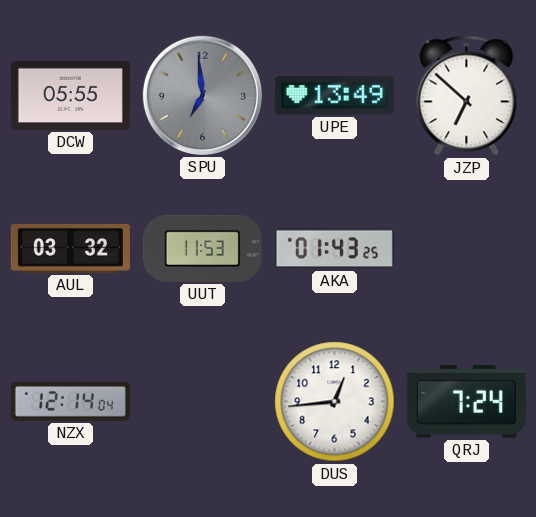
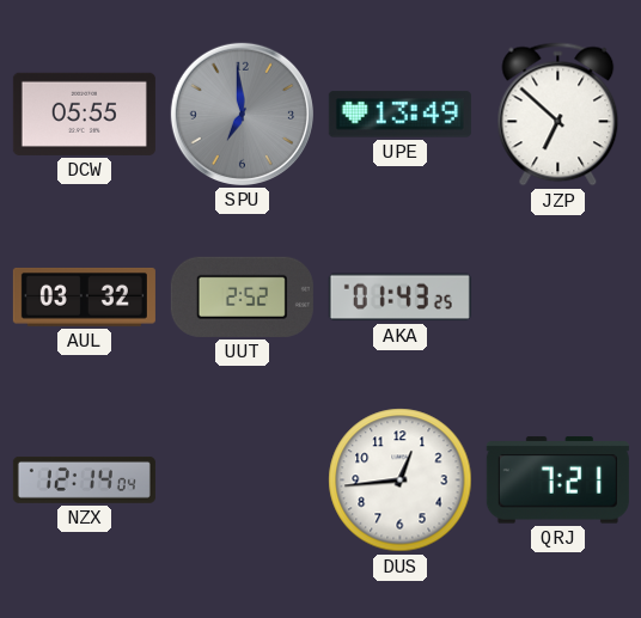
UUT: 11:53 -> 2:52 (242, 296)
QRJ: 7:24 -> 7:21 (557, 481)
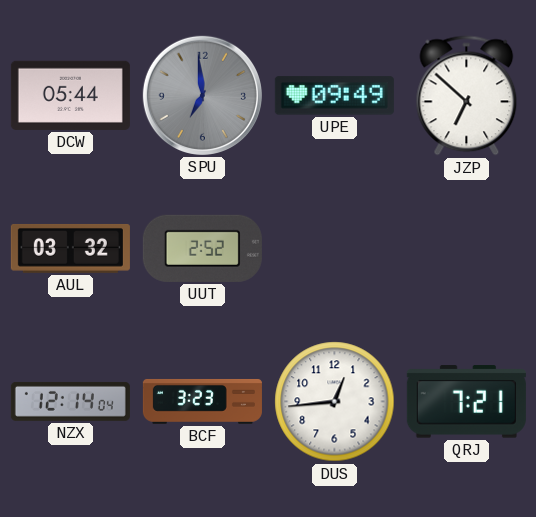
DCW: 05:55 -> 05:44 (70, 95)
UPE: 13:49 -> 09:49 (334, 96)
AKA: 01:43 -> none (399, 298)
BCF: none -> 3:23 (202, 401)
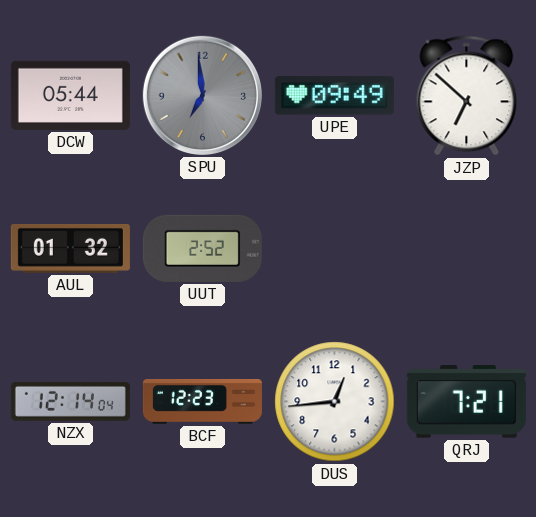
AUL: 03:32 -> 01:32 (70, 249)
BCF: 3:23 -> 12:23 (202, 401)
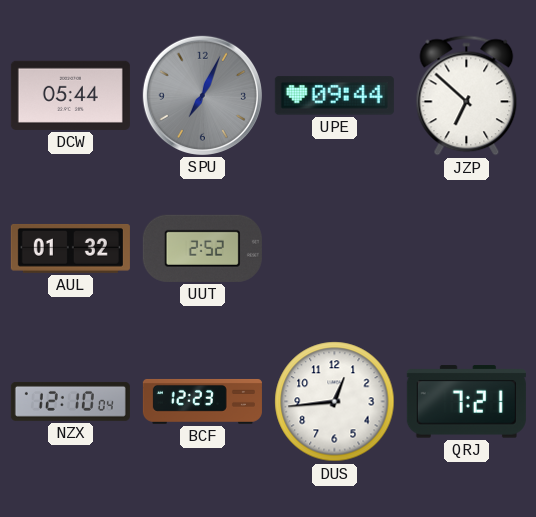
SPU: 6:59 -> 7:04 (202, 95)
UPE: 09:49 -> 09:44 (334, 96)
NZX: 12:14 -> 12:10 (70, 401)
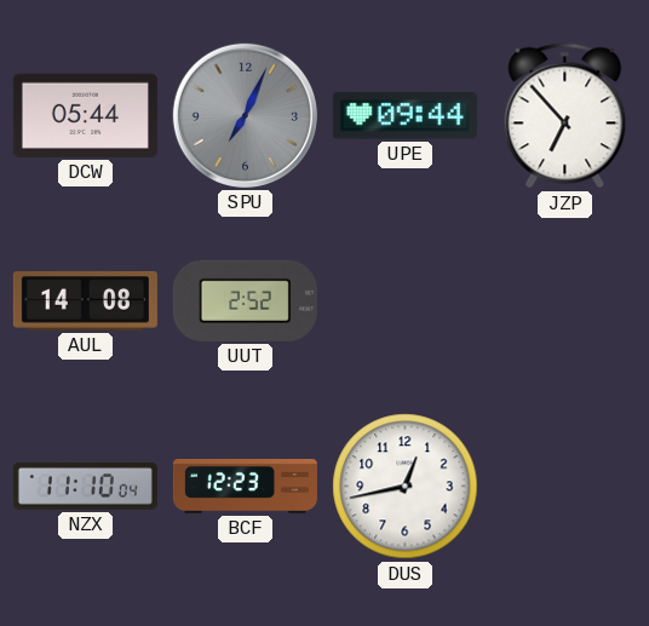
JZP: 6:52 -> 6:53 (565, 116)
AUL: 01:32 -> 14:08 (85, 301)
NZX: 12:10 -> 11:10 (85, 486)
DUS: 12:44 -> 12:43 (406, 487)
QRJ: 7:21 -> none (466, 402)
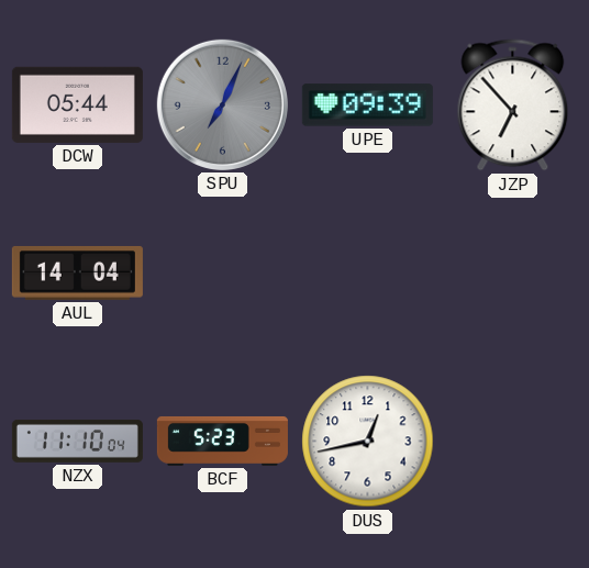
UPE: 09:44 -> 09:39 (367, 105)
AUL: 14:08 -> 14:04 (77, 274)
UUT: 2:52 -> none (245, 300)
BCF: 12:23 -> 5:23 (222, 441)
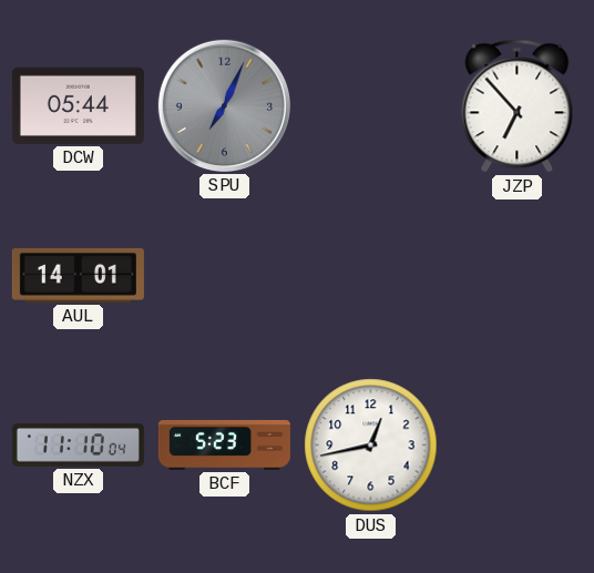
UPE: 09:39 -> none (367, 105)
AUL: 14:04 -> 14:01 (78, 276)
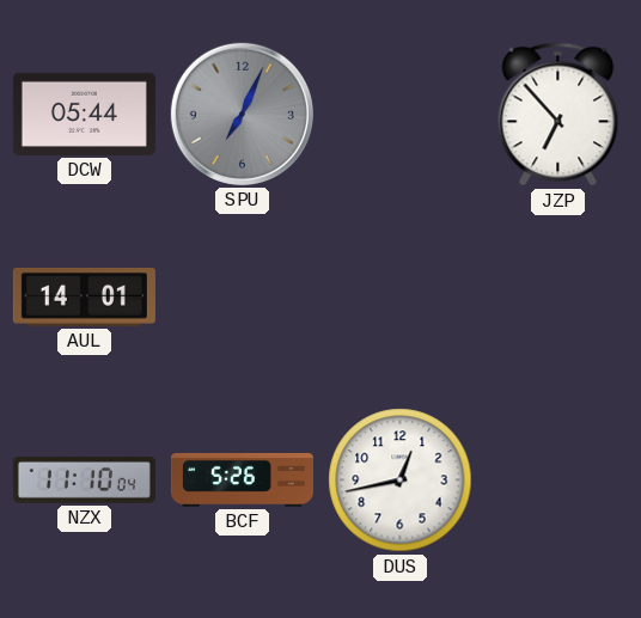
BCF: 5:23 -> 5:26 (242, 479)
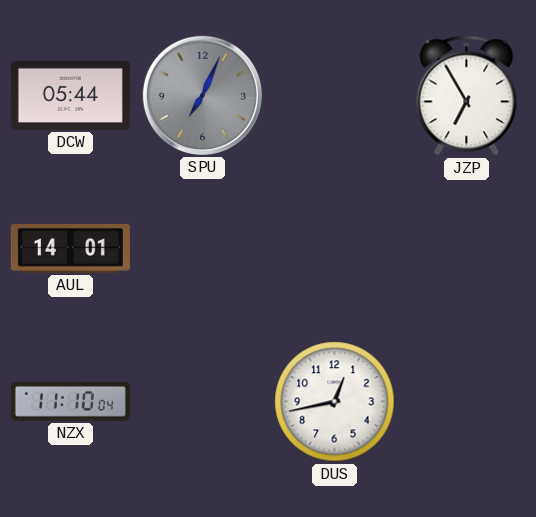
JZP: 6:53 -> 6:55 (467, 96)
BCF: 5:26 -> none (242, 479)
